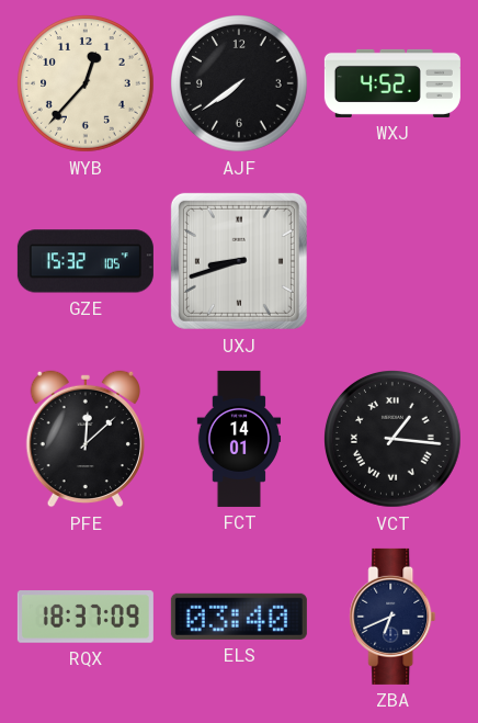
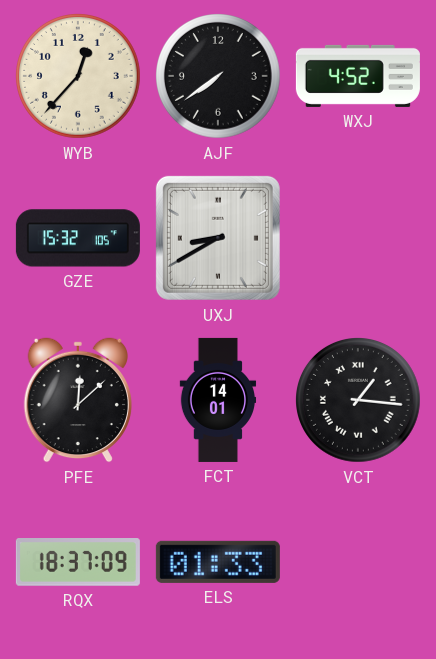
UXJ: 8:42 -> 8:40 (218, 238)
ELS: 03:40 -> 01:33 (218, 562)
ZBA: 6:41 -> none (392, 617)
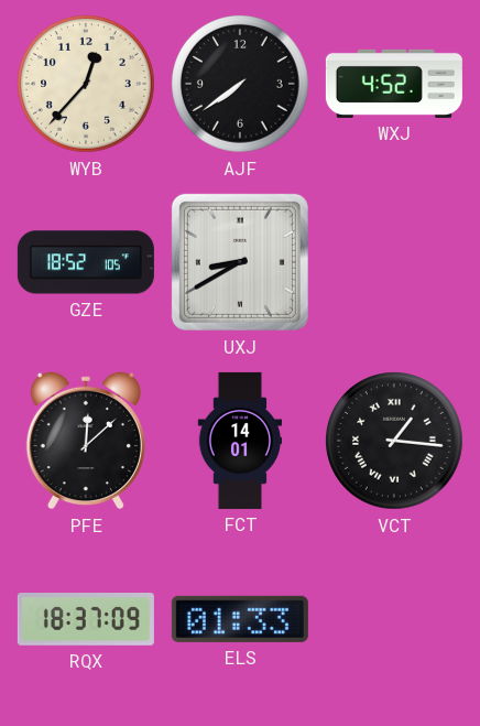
GZE: 15:32 -> 18:52 (86, 262)
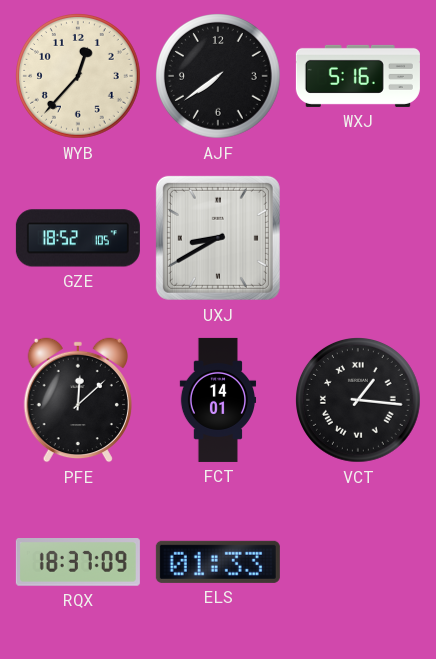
WXJ: 4:52 -> 5:16 (358, 76)
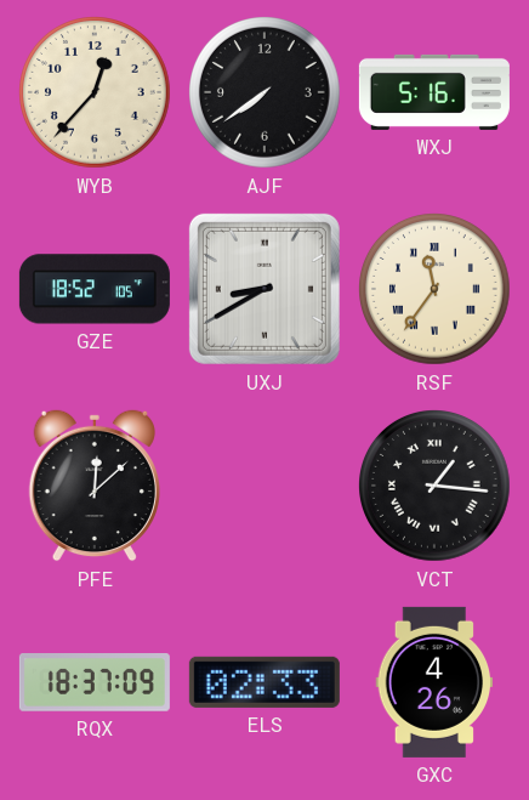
RSF: none -> 11:36 (436, 290)
FCT: 14:01 -> none (218, 400)
ELS: 01:33 -> 02:33 (264, 682)
GXC: none -> 4:26 (434, 682)
